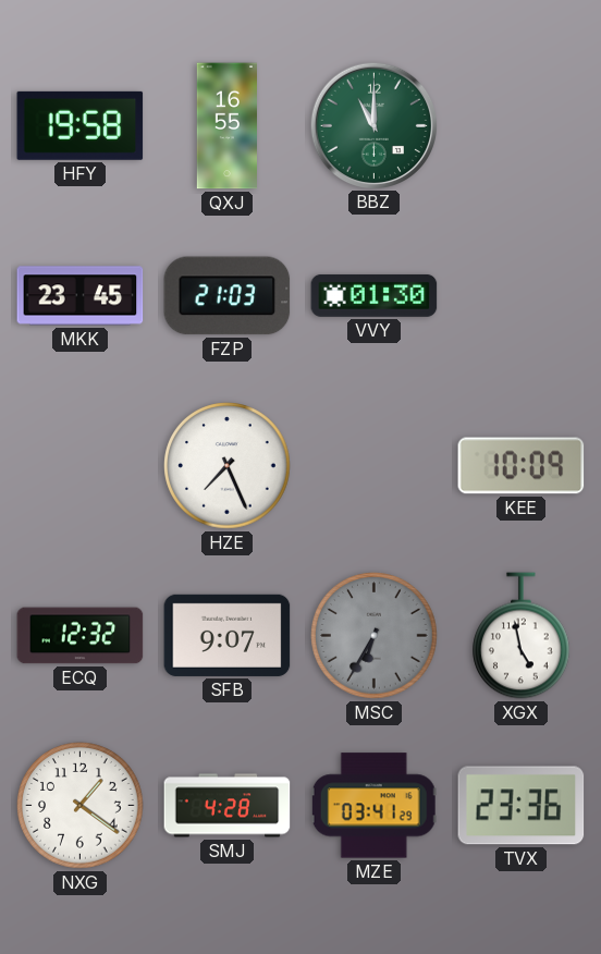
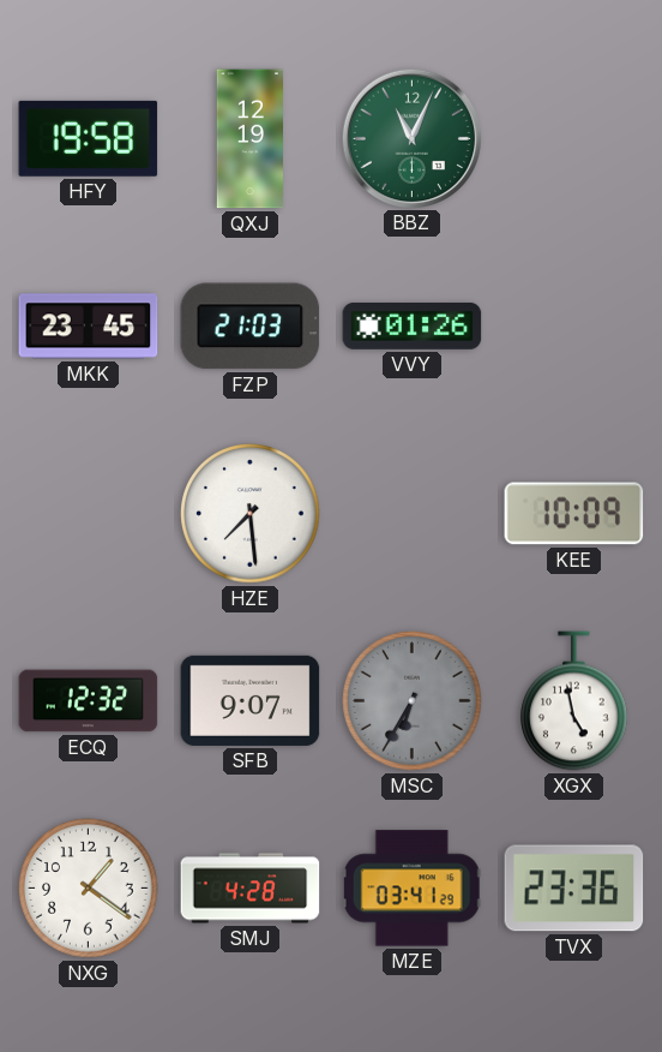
QXJ: 16:55 -> 12:19 (249, 139)
BBZ: 11:00 -> 11:04 (411, 138)
VVY: 01:30 -> 01:26 (413, 325)
HZE: 7:26 -> 7:29 (251, 514)
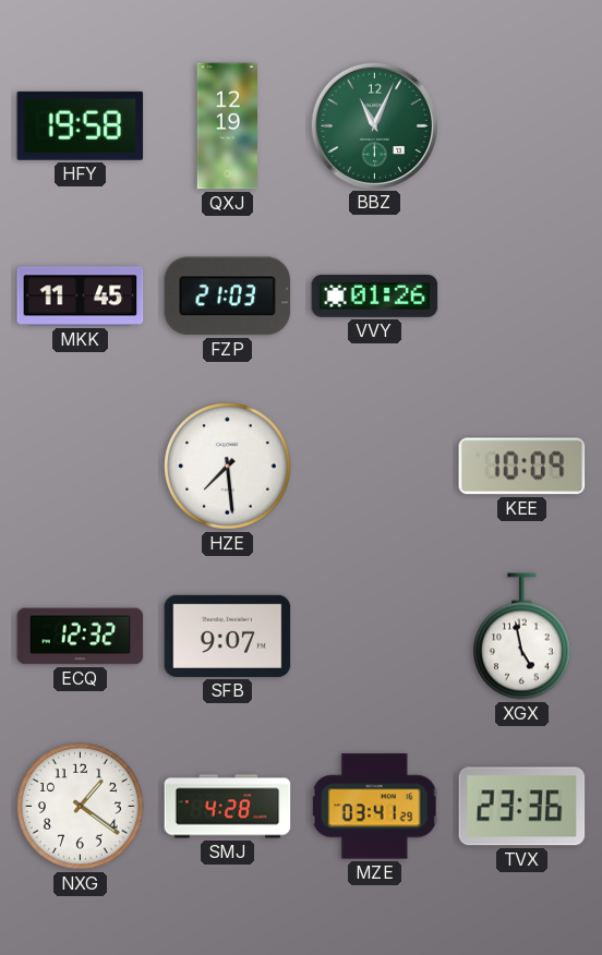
MKK: 23:45 -> 11:45 (81, 297)
MSC: 6:35 -> none (413, 701)
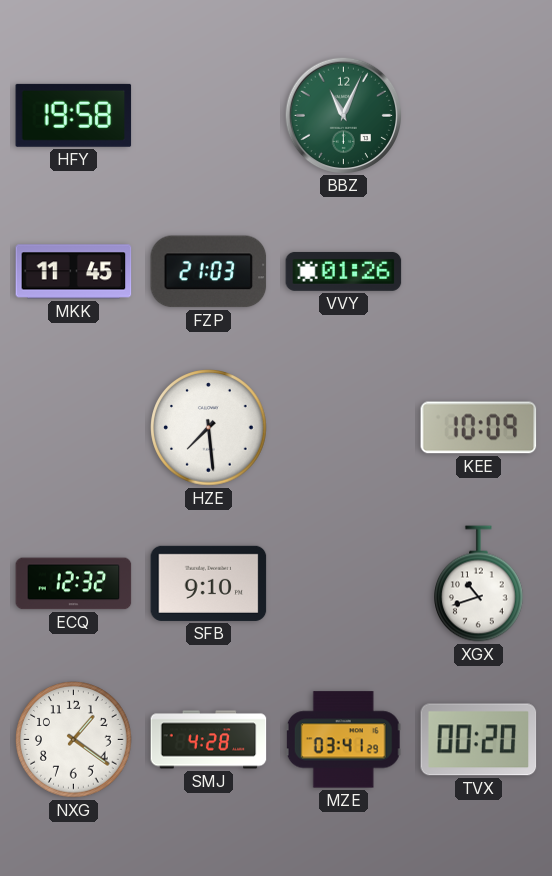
QXJ: 12:19 -> none (227, 126)
SFB: 9:07 -> 9:10 (209, 583)
XGX: 4:58 -> 10:42 (479, 584)
TVX: 23:36 -> 00:20 (479, 740)
